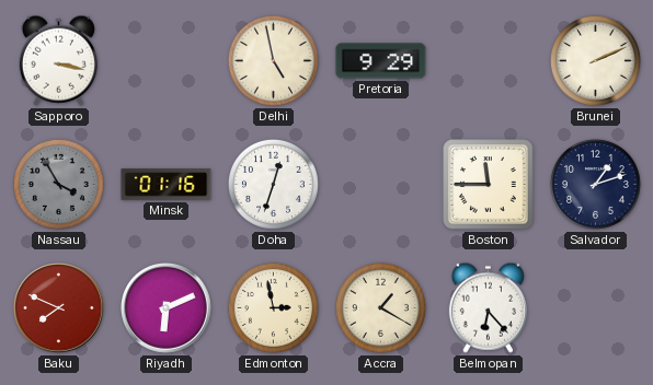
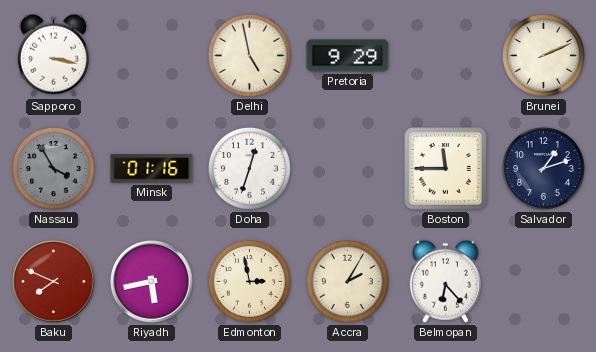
Riyadh: 6:11 -> 5:43 (152, 282)
Accra: 1:20 -> 2:05 (347, 281)
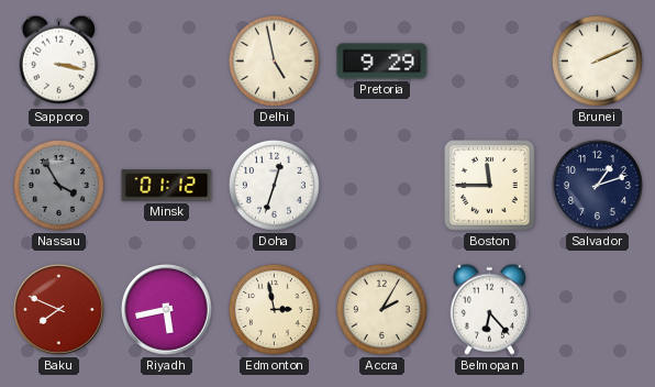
Minsk: 01:16 -> 01:12 (167, 186)
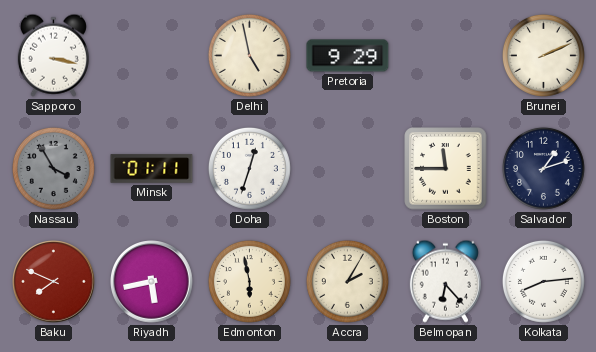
Minsk: 01:12 -> 01:11 (152, 169)
Edmonton: 2:58 -> 5:58 (249, 281)
Kolkata: none -> 8:14 (543, 281)
